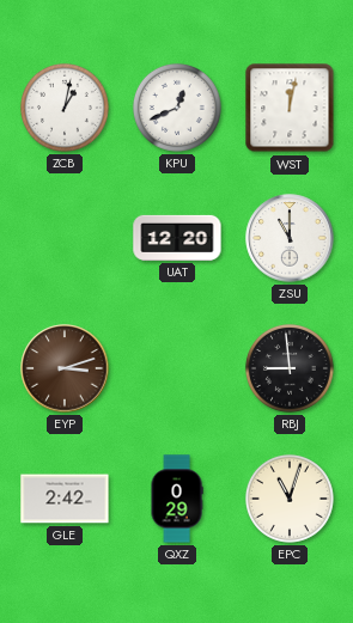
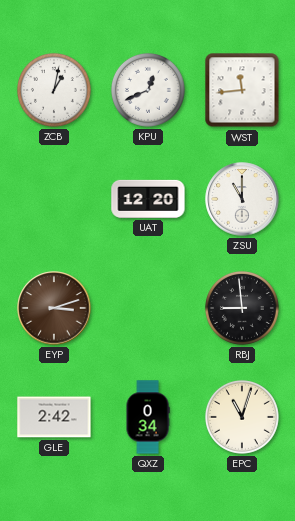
WST: 12:02 -> 11:44 (242, 90)
QXZ: 0:29 -> 0:34 (148, 417)
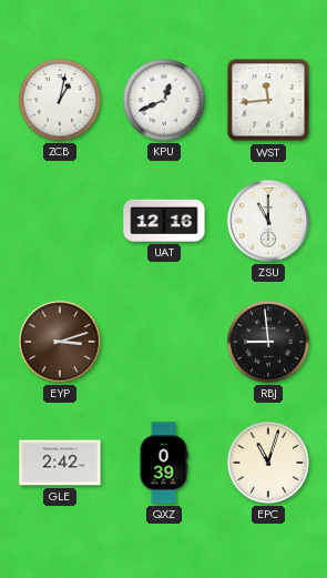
UAT: 12:20 -> 12:16 (164, 221)
QXZ: 0:34 -> 0:39 (164, 463)
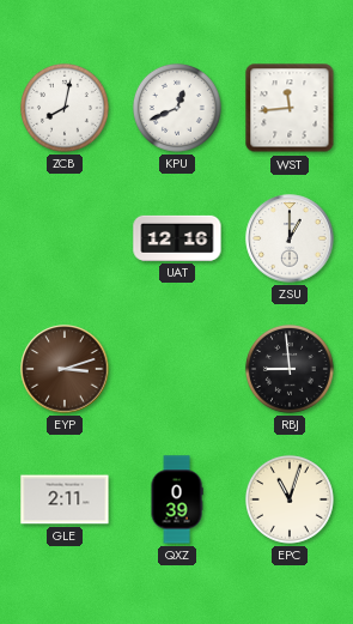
ZCB: 1:02 -> 8:02 (65, 108)
ZSU: 11:00 -> 1:00 (290, 238)
GLE: 2:42 -> 2:11 (65, 499)
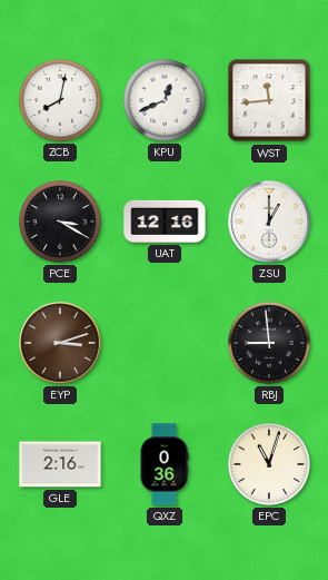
PCE: none -> 3:20 (60, 222)
GLE: 2:11 -> 2:16 (60, 464)
QXZ: 0:39 -> 0:36 (165, 464)
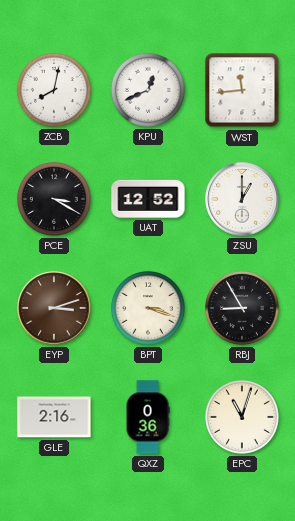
UAT: 12:16 -> 12:52 (148, 199)
BPT: none -> 3:18 (148, 308)
RBJ: 8:59 -> 8:55 (242, 308)
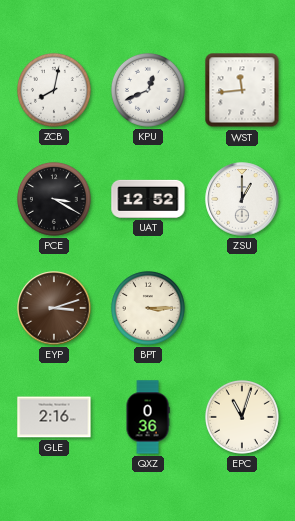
BPT: 3:18 -> 3:15 (148, 308)
RBJ: 8:55 -> none (242, 308)
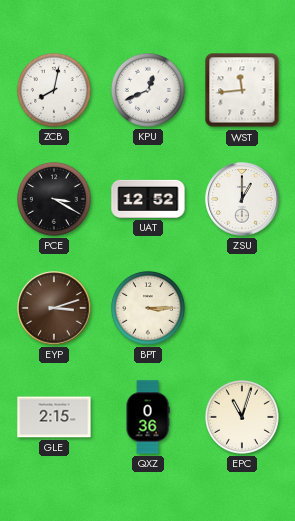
GLE: 2:16 -> 2:15 (54, 417)
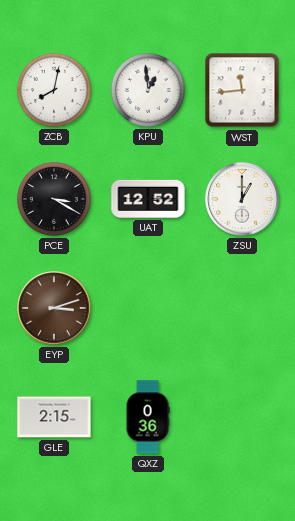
KPU: 12:41 -> 12:59 (148, 90)
BPT: 3:15 -> none (148, 308)
EPC: 11:03 -> none (242, 417)
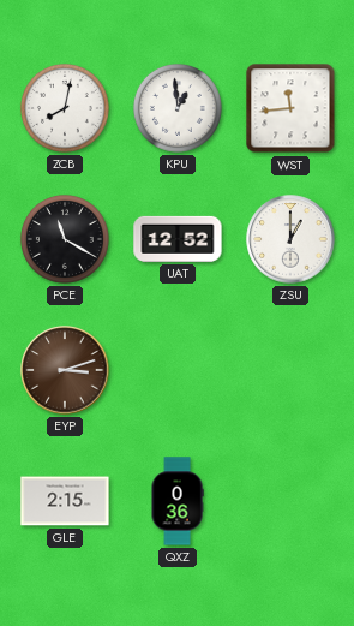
PCE: 3:20 -> 11:20 (65, 239)
